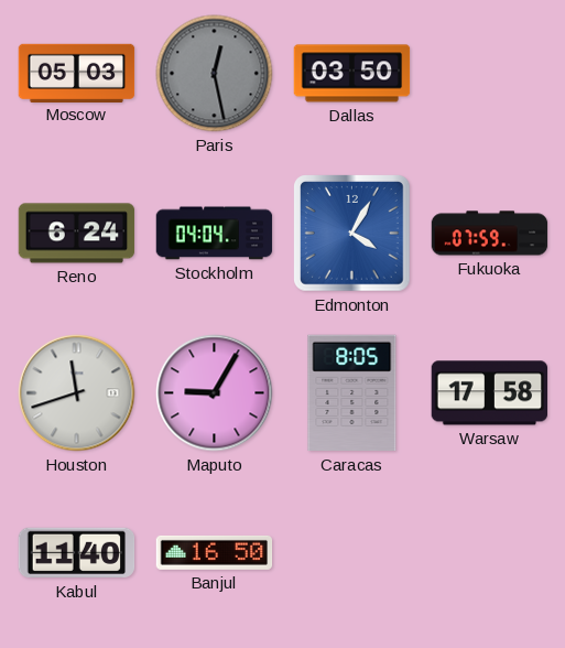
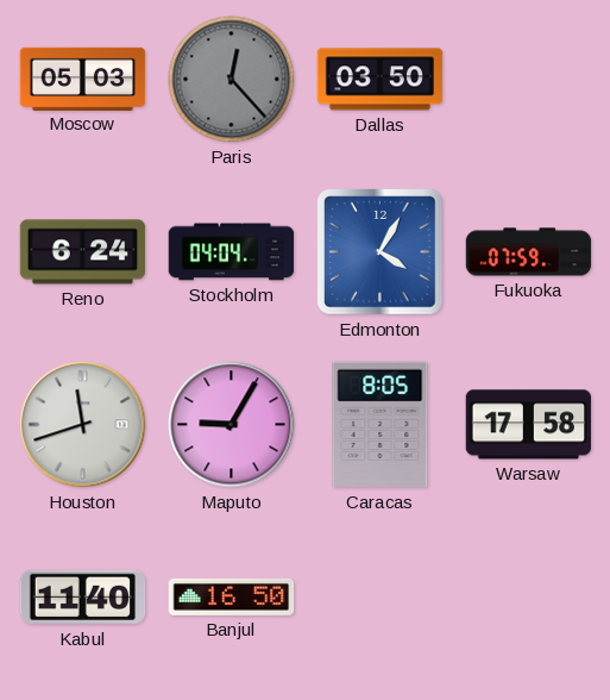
Paris: 12:28 -> 12:23 (232, 80)
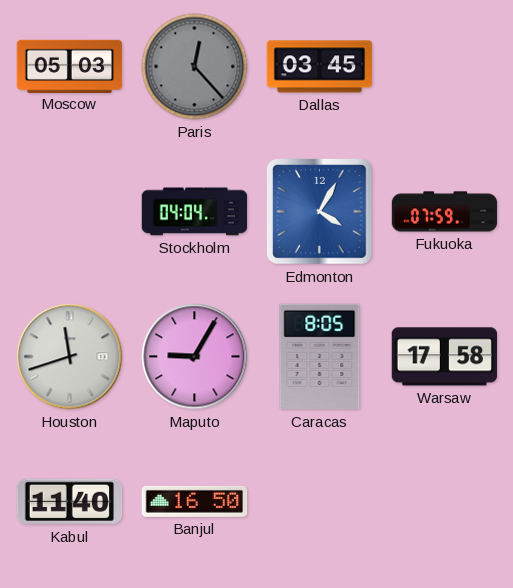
Dallas: 03:50 -> 03:45 (320, 67)
Reno: 6:24 -> none (83, 252)
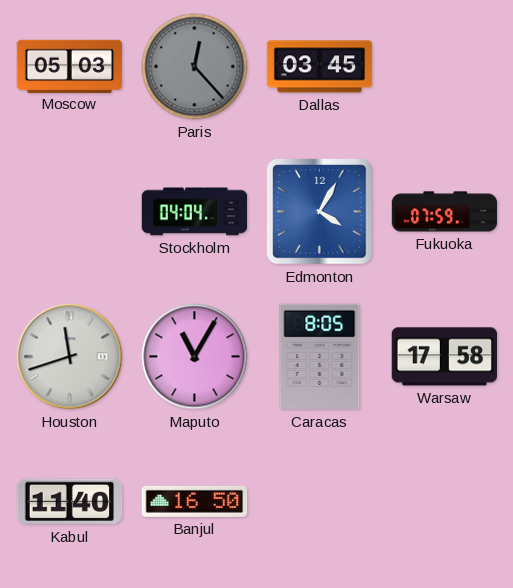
Maputo: 9:05 -> 11:05 (195, 357)
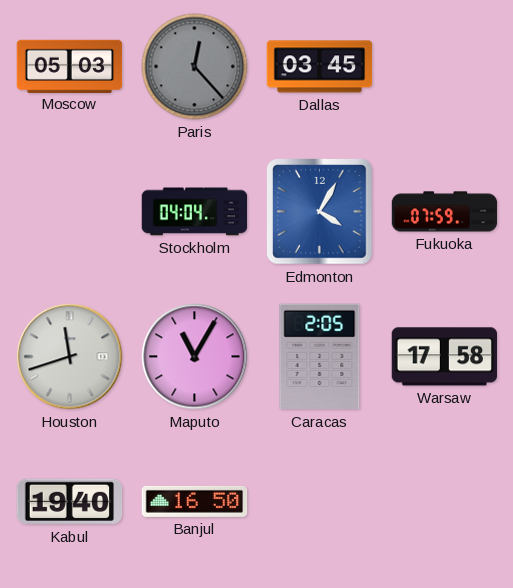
Caracas: 8:05 -> 2:05 (320, 357)
Kabul: 11:40 -> 19:40 (70, 502)
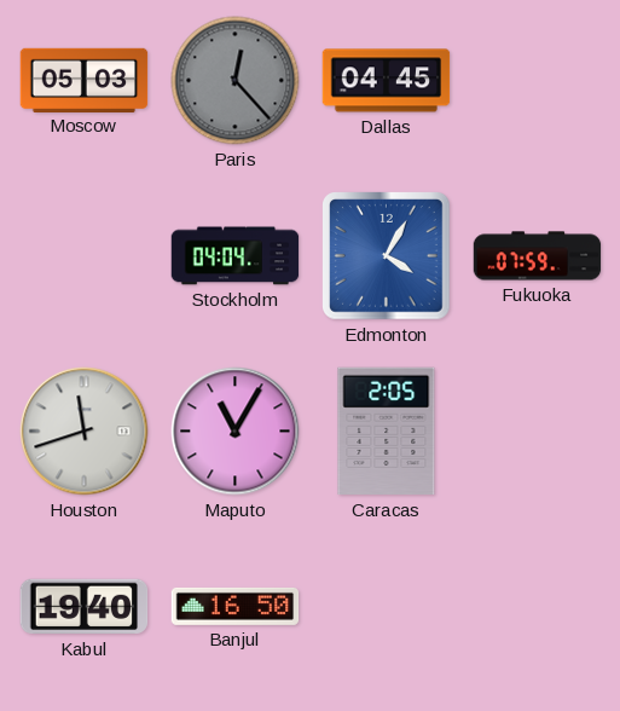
Dallas: 03:45 -> 04:45 (387, 81)
Warsaw: 17:58 -> none (444, 357)
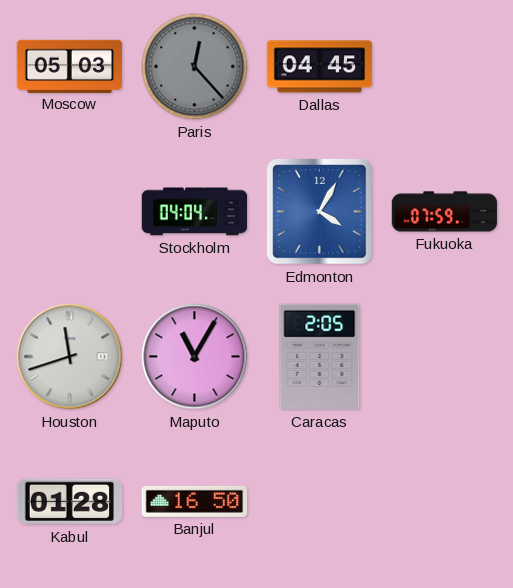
Kabul: 19:40 -> 01:28 (70, 502)
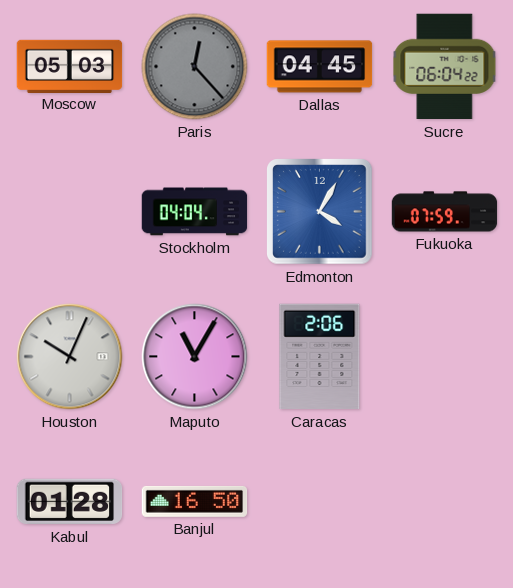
Sucre: none -> 06:04 (445, 67)
Houston: 11:42 -> 10:04 (70, 357)
Caracas: 2:05 -> 2:06 (320, 357)
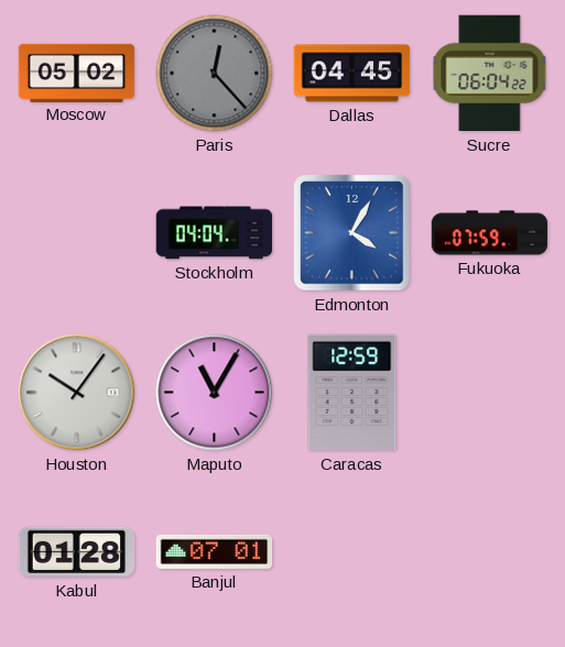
Moscow: 05:03 -> 05:02 (77, 73)
Houston: 10:04 -> 10:06 (77, 393)
Caracas: 2:06 -> 12:59 (352, 393)
Banjul: 16:50 -> 07:01 (215, 551)
